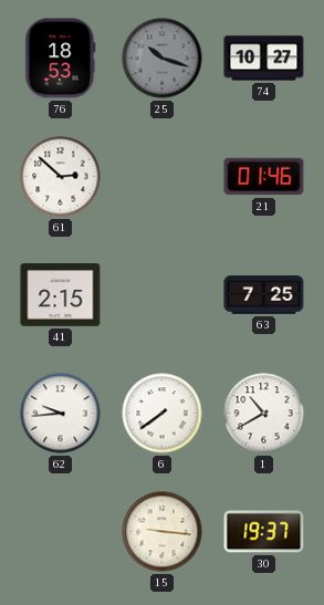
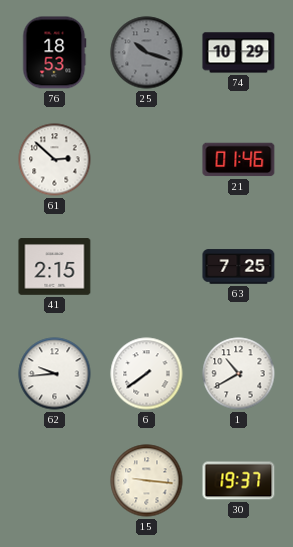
74: 10:27 -> 10:29 (239, 53)
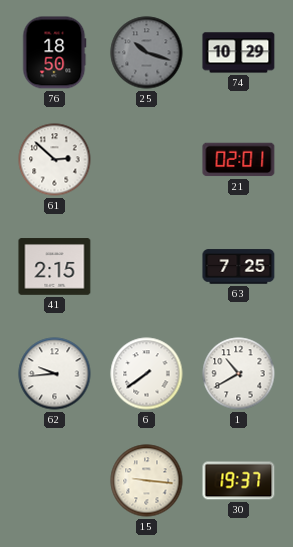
76: 18:53 -> 18:50 (55, 53)
21: 01:46 -> 02:01 (239, 160)
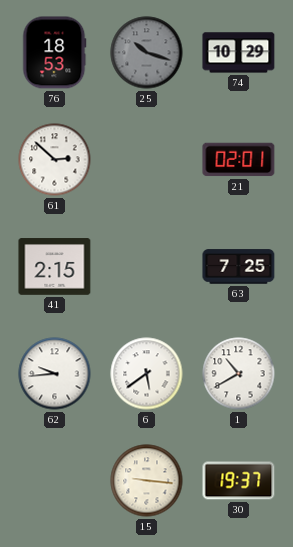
76: 18:50 -> 18:53 (55, 53)
6: 7:39 -> 5:39 (147, 374)
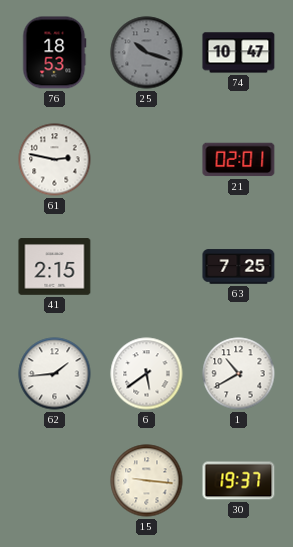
74: 10:29 -> 10:47 (239, 53)
61: 2:52 -> 2:47 (55, 160)
62: 9:44 -> 1:44 (55, 374)
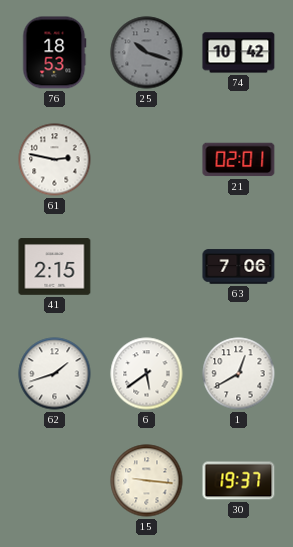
74: 10:47 -> 10:42 (239, 53)
63: 7:25 -> 7:06 (239, 267)
62: 1:44 -> 1:42 (55, 374)
1: 10:40 -> 12:40 (239, 374)
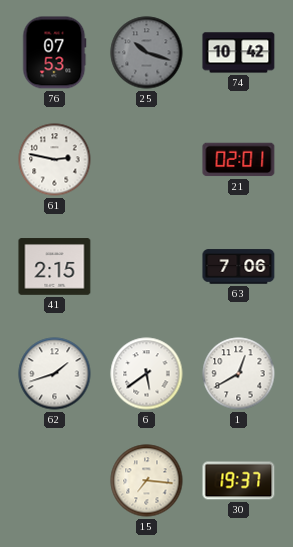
76: 18:53 -> 07:53 (55, 53)
15: 9:16 -> 7:16 (147, 481)
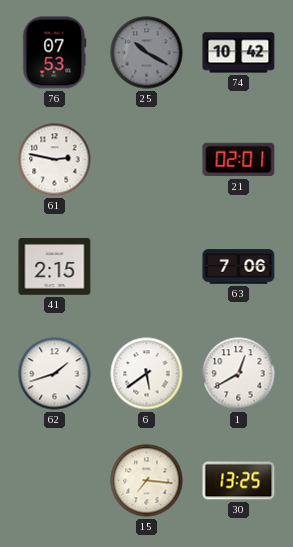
25: 10:18 -> 10:20 (147, 53)
30: 19:37 -> 13:25 (239, 481)
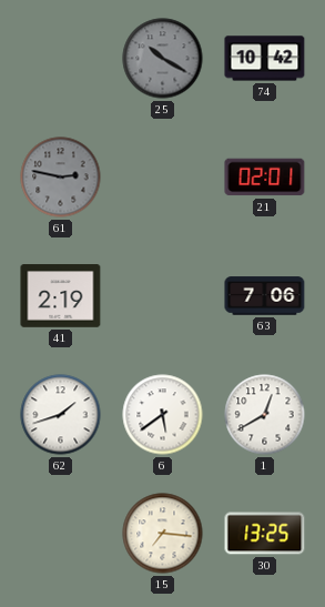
76: 07:53 -> none (55, 53)
61 dial: white -> grey (61, 178)
41: 2:15 -> 2:19 (61, 296)
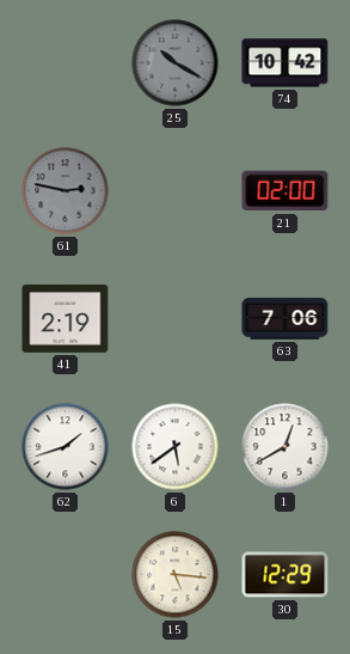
21: 02:01 -> 02:00 (285, 191)
15: 7:16 -> 5:16 (176, 575)
30: 13:25 -> 12:29 (285, 575)
